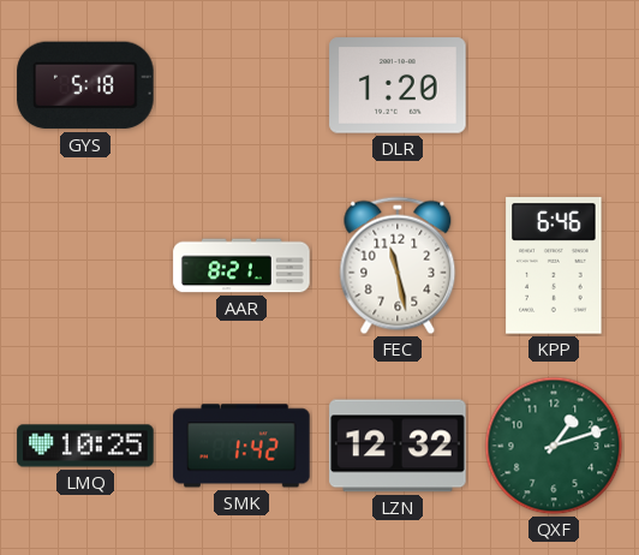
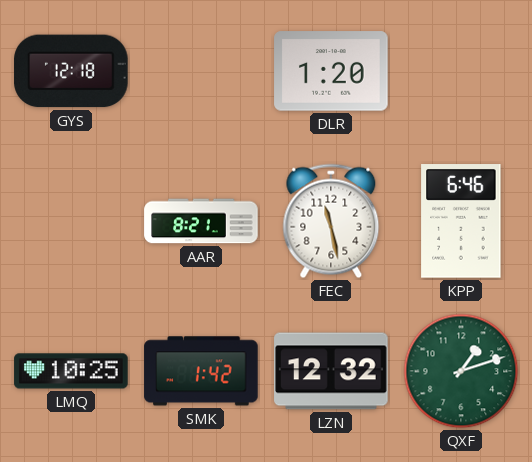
GYS: 5:18 -> 12:18 (71, 71)
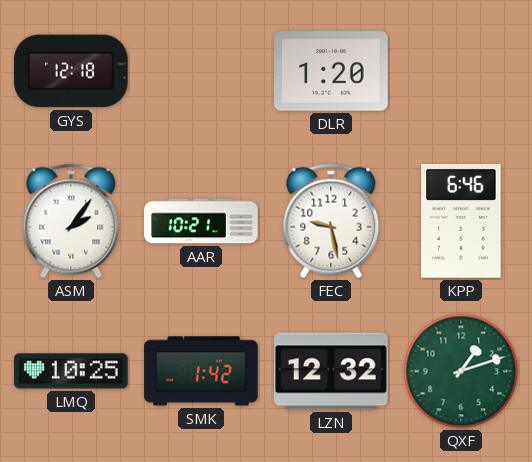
ASM: none -> 2:06 (71, 221)
AAR: 8:21 -> 10:21 (201, 221)
FEC: 11:28 -> 9:28 (331, 221)
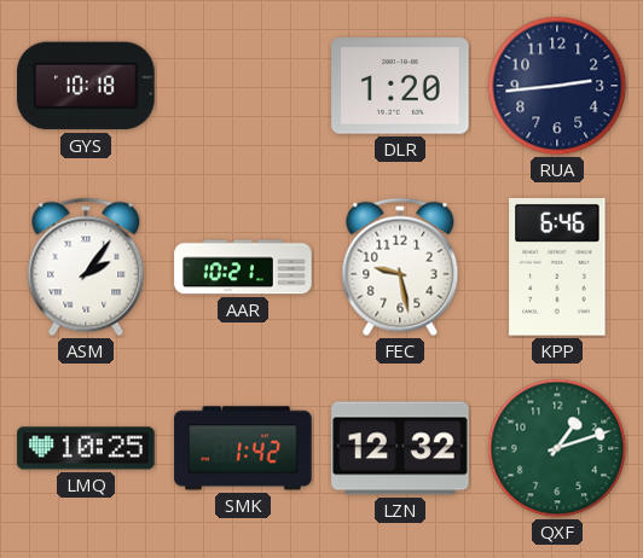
GYS: 12:18 -> 10:18 (86, 86)
RUA: none -> 2:44 (557, 86)
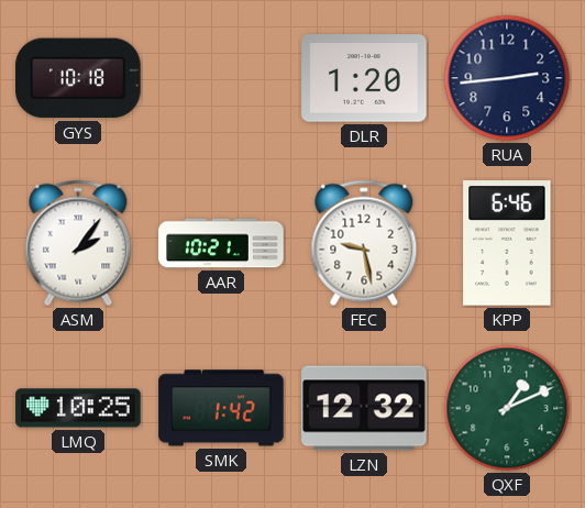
QXF: 1:12 -> 1:11 (507, 408)
